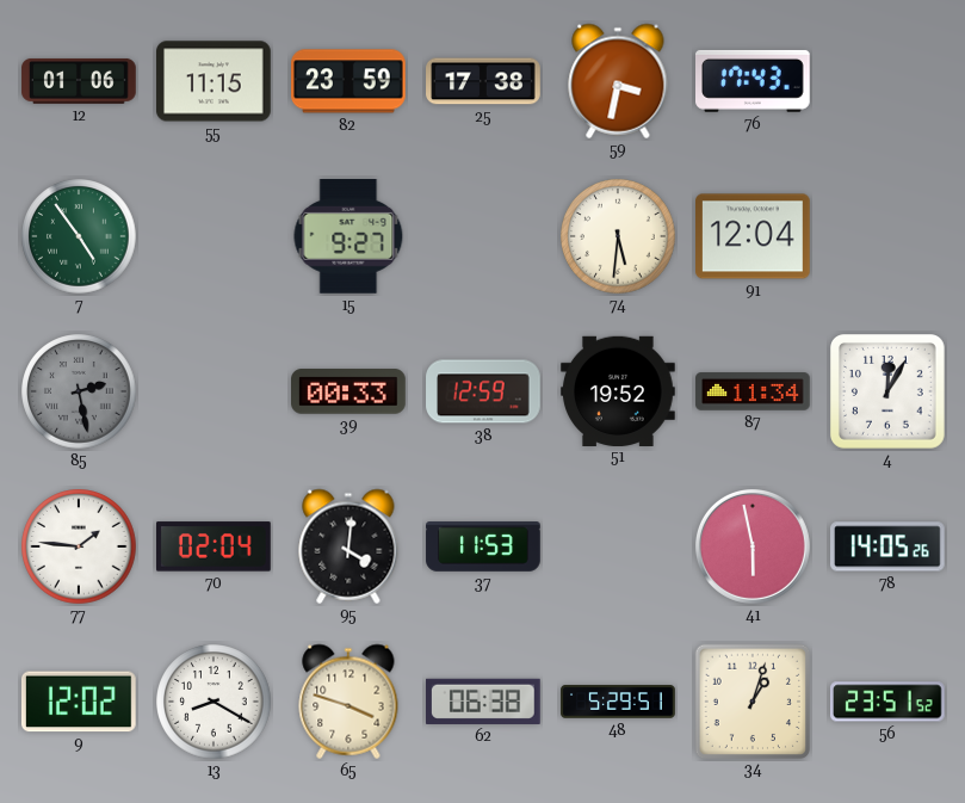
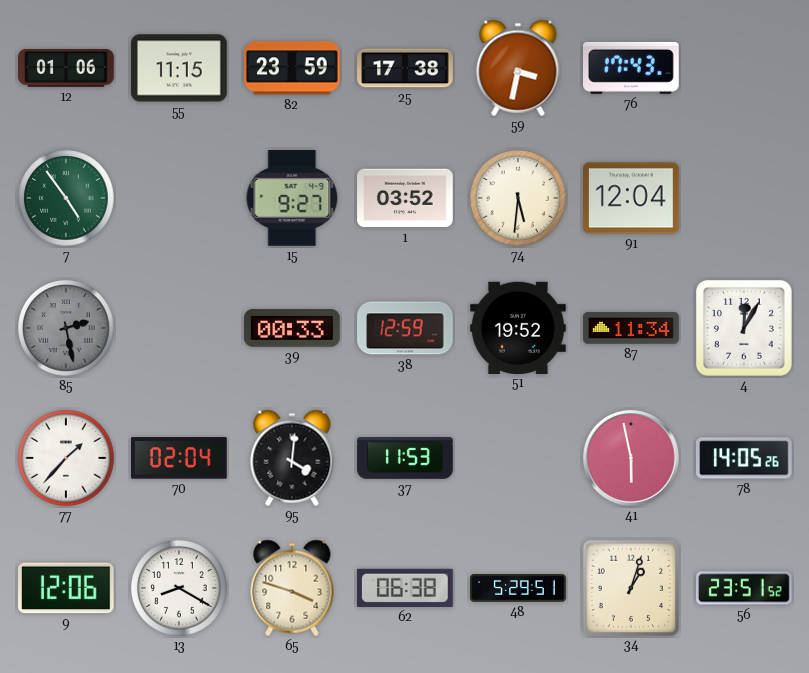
1: none -> 03:52 (405, 198)
77: 1:46 -> 1:37 (66, 458)
9: 12:02 -> 12:06 (66, 588)
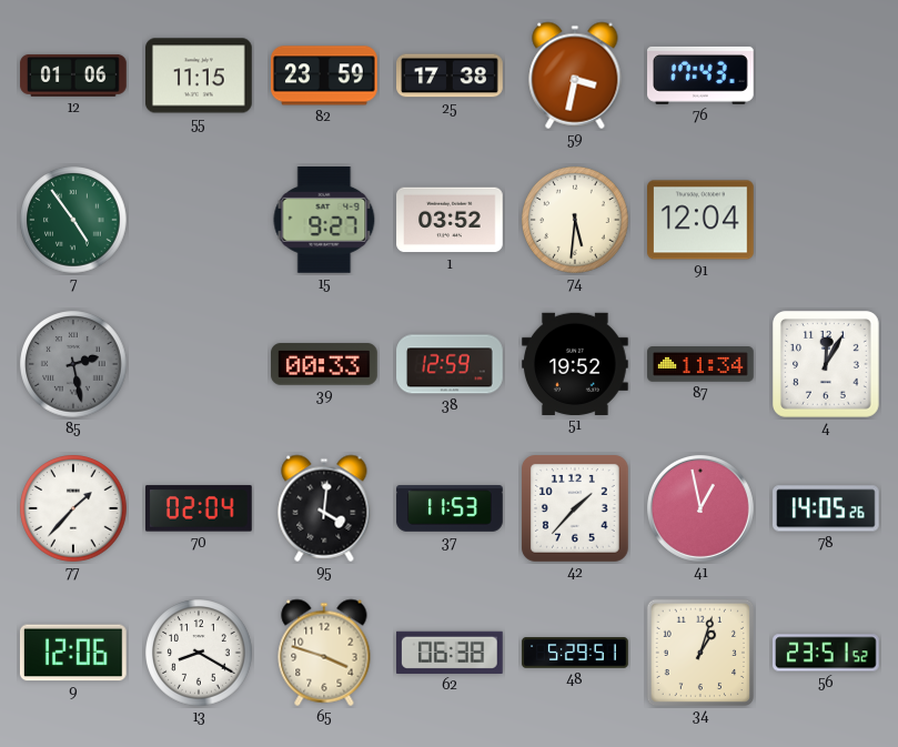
42: none -> 1:37 (576, 509)
41: 5:58 -> 12:58 (700, 508)
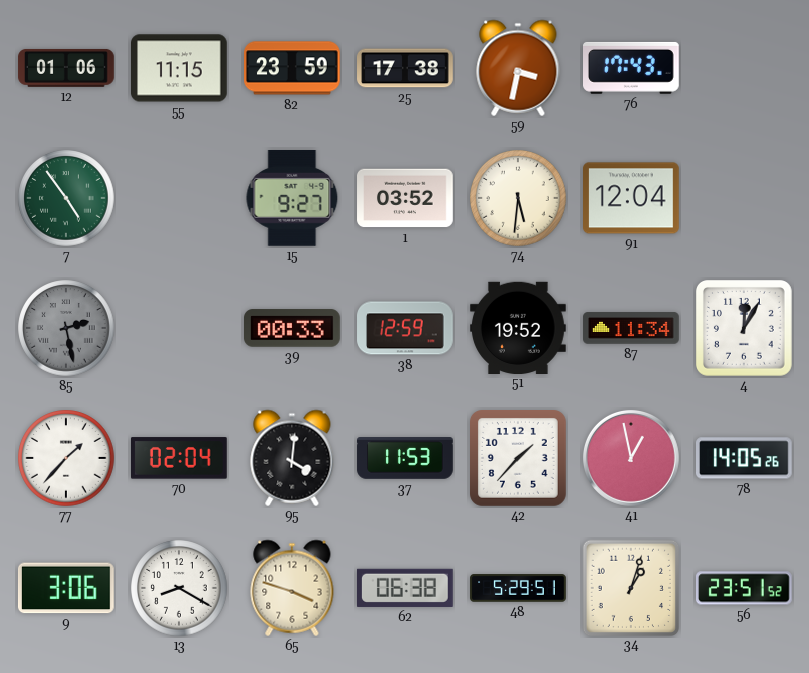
9: 12:06 -> 3:06 (66, 588)
